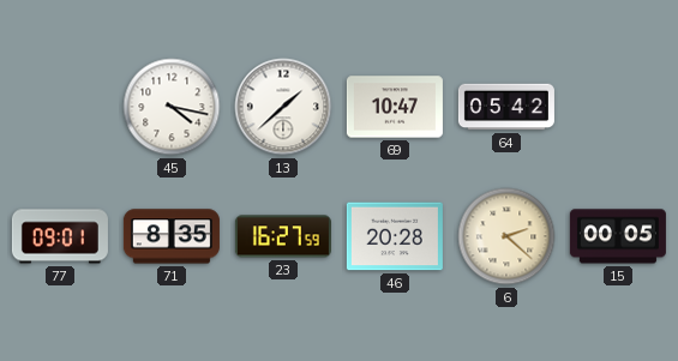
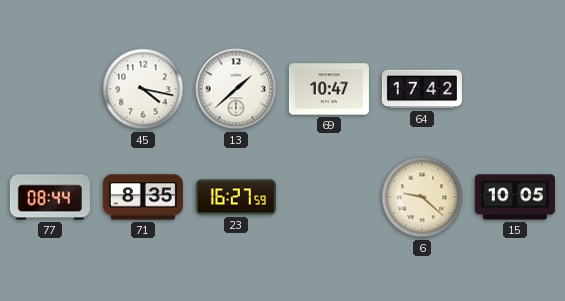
64: 05:42 -> 17:42 (422, 89)
77: 09:01 -> 08:44 (50, 197)
46: 20:28 -> none (395, 236)
6: 2:22 -> 9:22 (422, 197)
15: 00:05 -> 10:05 (515, 197)
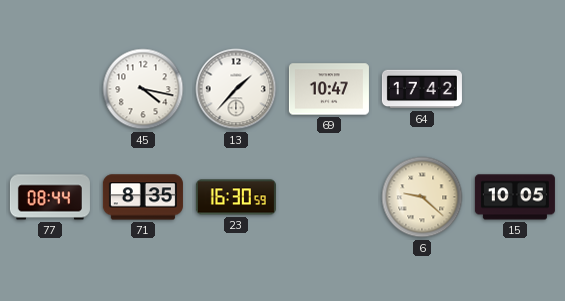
13: 1:38 -> 1:37 (236, 89)
23: 16:27 -> 16:30 (236, 197)
